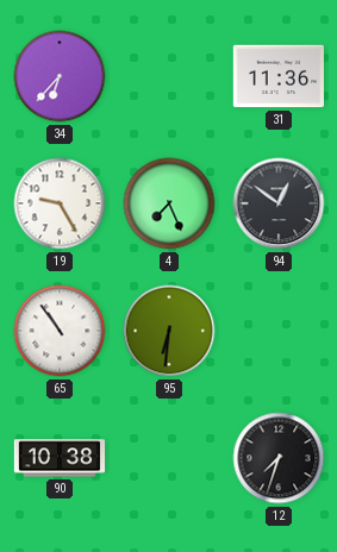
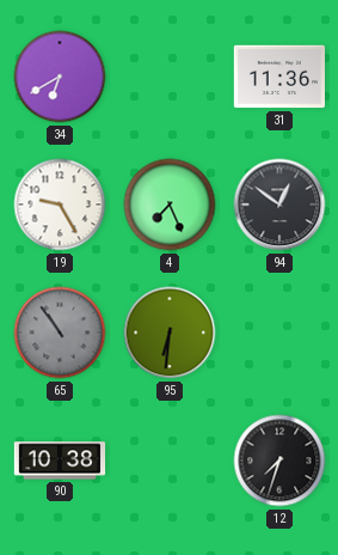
34: 6:37 -> 6:40 (60, 77)
65 dial: white -> grey (60, 333)
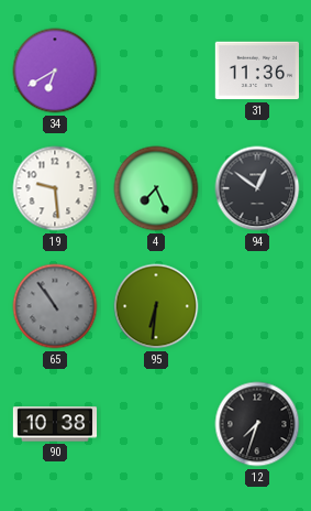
19: 9:25 -> 9:29 (55, 188)
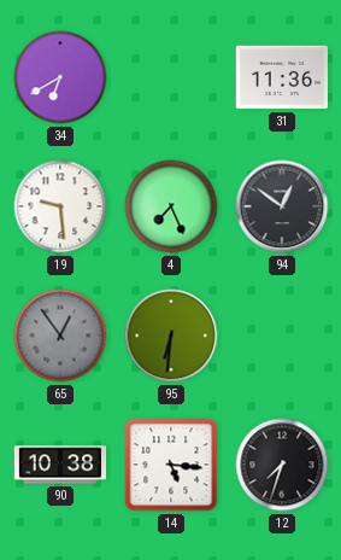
65: 10:54 -> 12:54 (60, 336)
14: none -> 5:16 (171, 465)
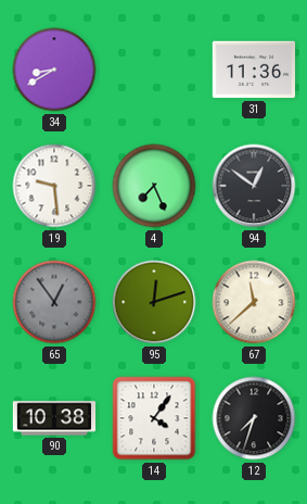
34: 6:40 -> 8:40 (54, 70)
95: 6:31 -> 12:12 (154, 302)
67: none -> 11:38 (254, 302)
14: 5:16 -> 4:06 (154, 418)
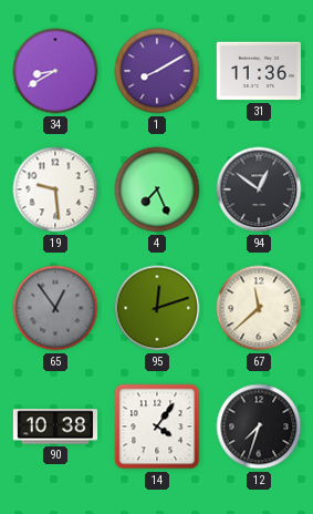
1: none -> 8:10 (157, 71)
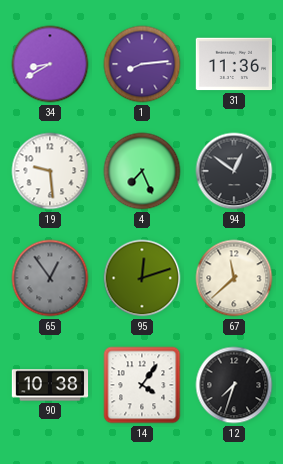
1: 8:10 -> 8:14 (142, 64)
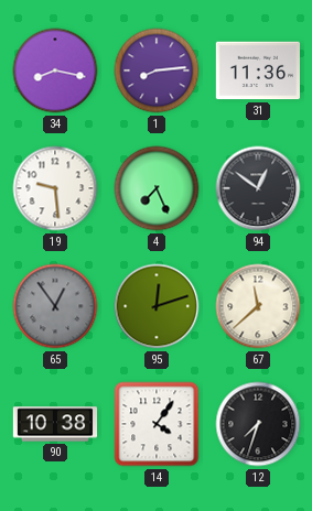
34: 8:40 -> 8:17 (55, 70)
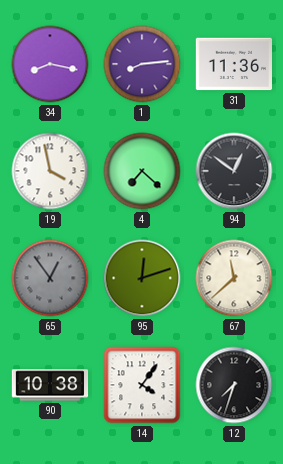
19: 9:29 -> 3:58 (50, 171)
4: 7:26 -> 7:22 (142, 171)
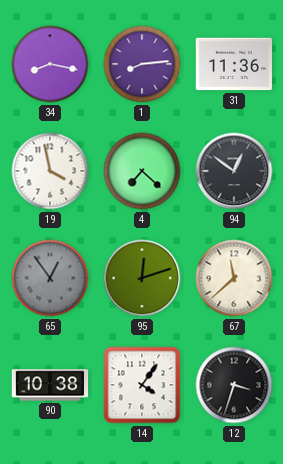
12: 7:33 -> 3:33 (234, 385)
